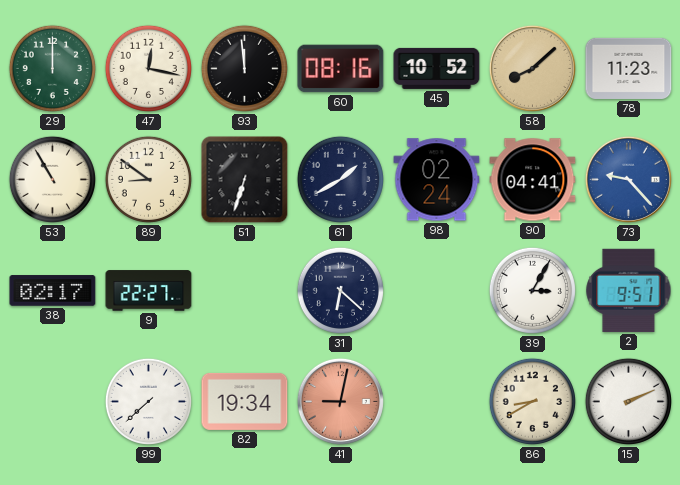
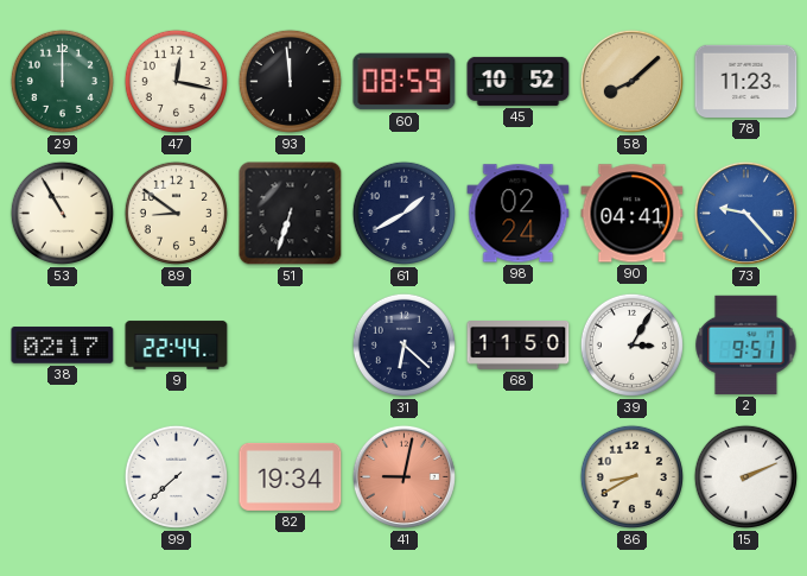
60: 08:16 -> 08:59 (405, 82)
9: 22:27 -> 22:44 (177, 346)
68: none -> 11:50 (519, 346)
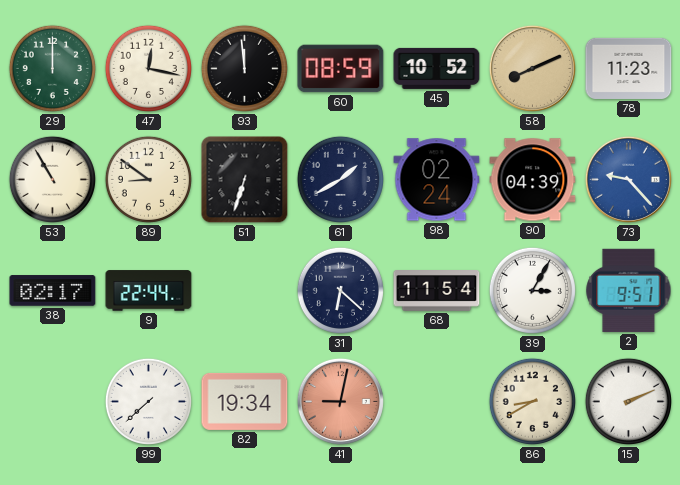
58: 8:08 -> 8:11 (532, 68)
90: 04:41 -> 04:39 (533, 180)
68: 11:50 -> 11:54 (437, 291)
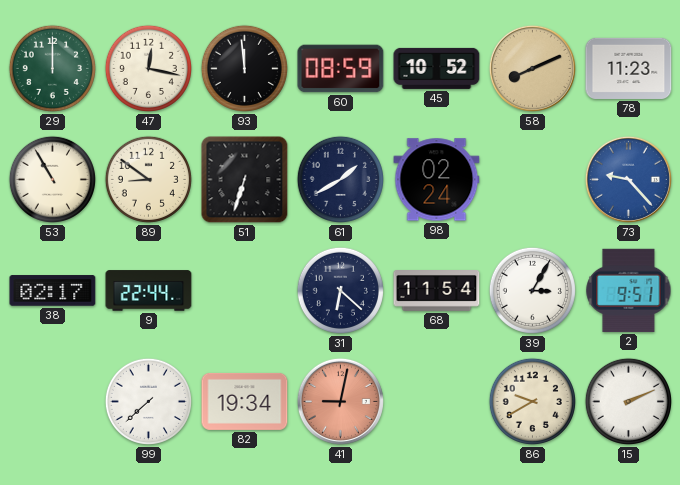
90: 04:39 -> none (533, 180)
86: 8:40 -> 9:40 (532, 401)
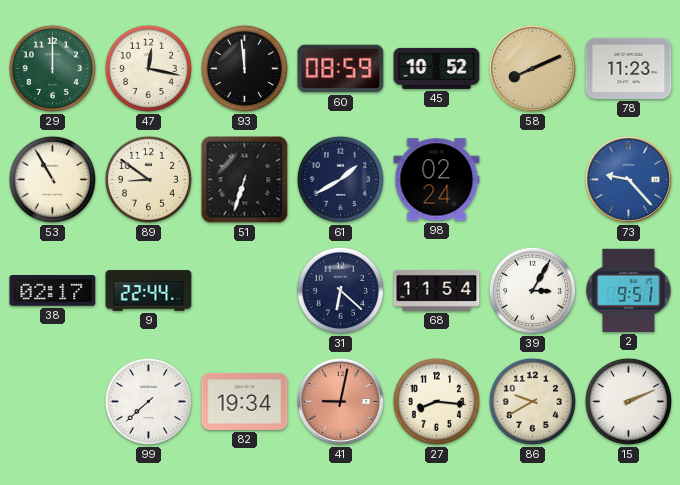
27: none -> 8:16 (436, 401)
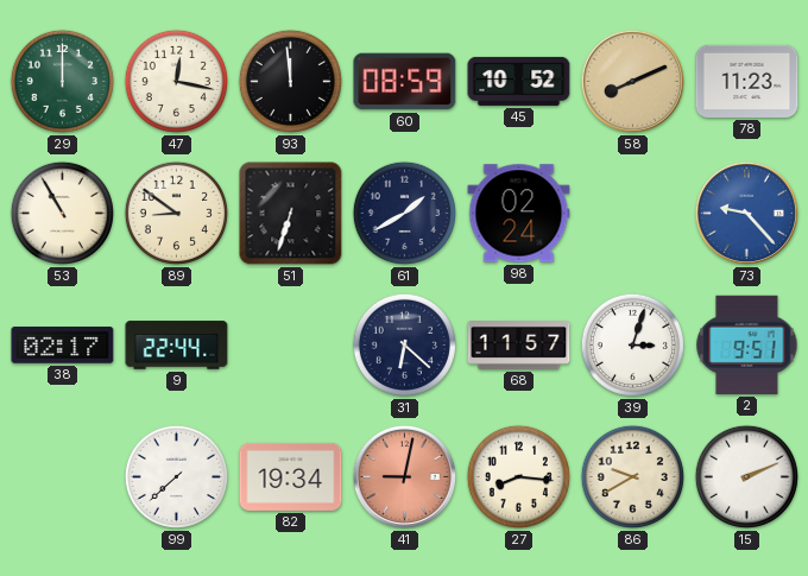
68: 11:54 -> 11:57 (519, 346)
39: 3:05 -> 3:03 (632, 344)
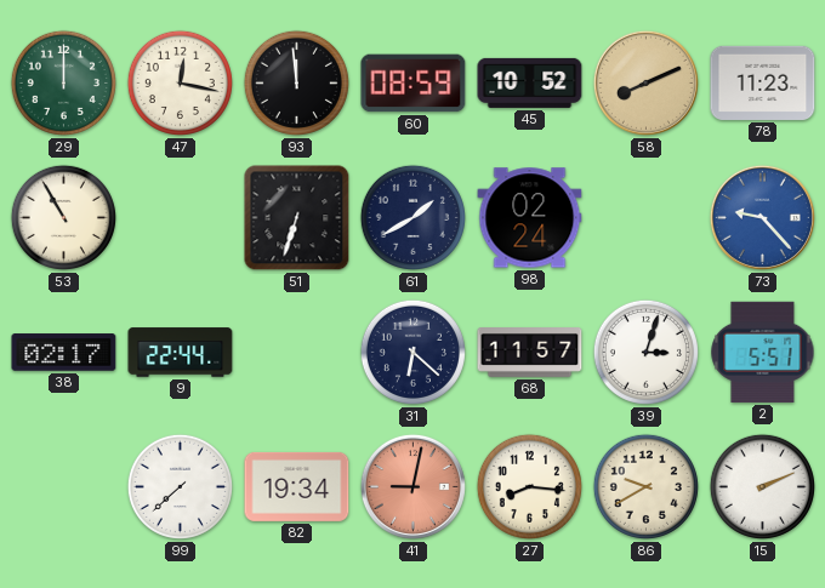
89: 8:51 -> none (176, 213)
2: 9:51 -> 5:51 (763, 352)
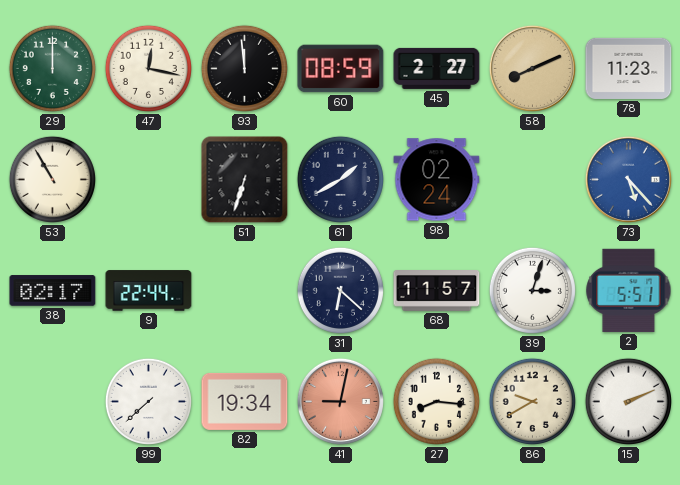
45: 10:52 -> 2:27 (437, 68)
73: 9:23 -> 5:23 (628, 179)
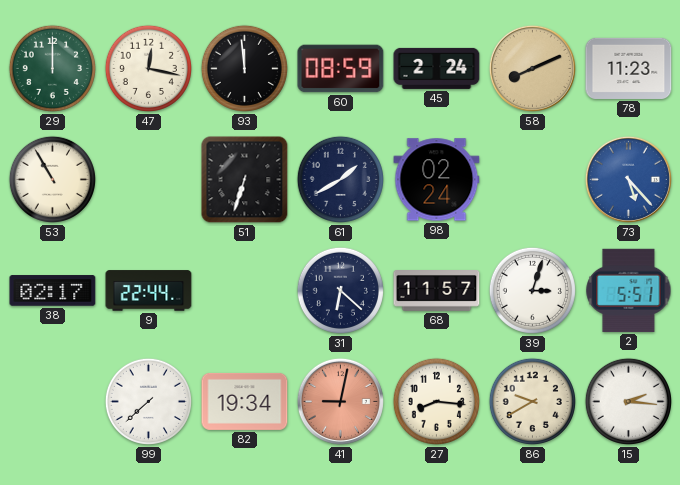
45: 2:27 -> 2:24 (437, 68)
15: 2:11 -> 2:16 (628, 401)
